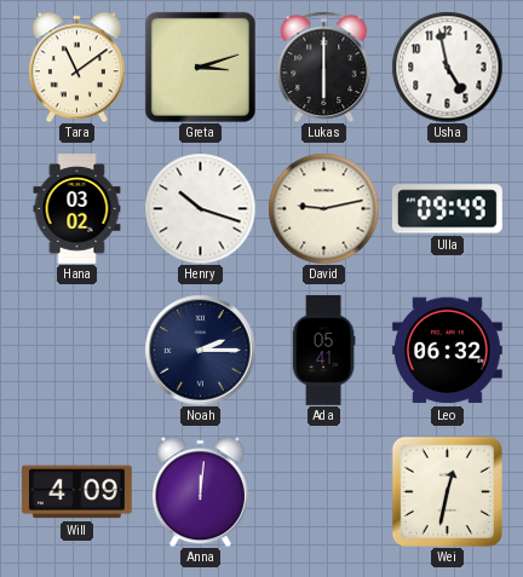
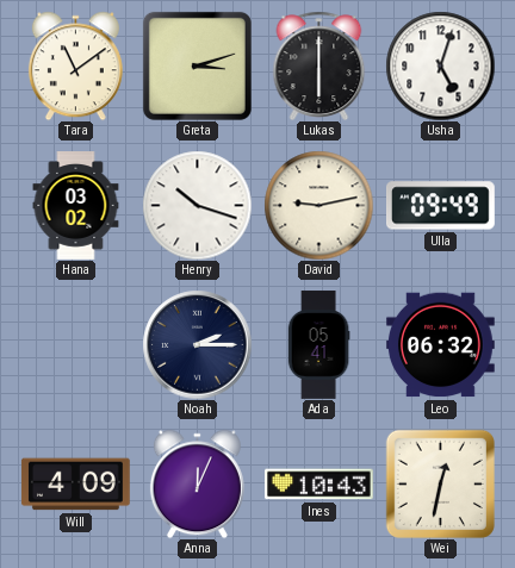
Usha: 4:58 -> 5:03 (440, 65)
Anna: 12:01 -> 12:04 (197, 483)
Ines: none -> 10:43 (319, 485)
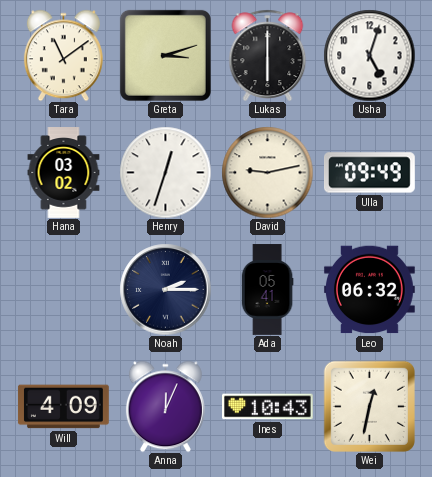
Henry: 10:18 -> 12:33 (165, 172)
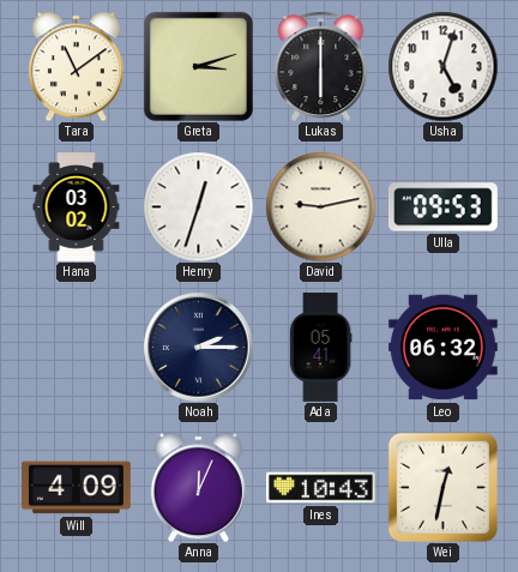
Ulla: 09:49 -> 09:53 (444, 207)
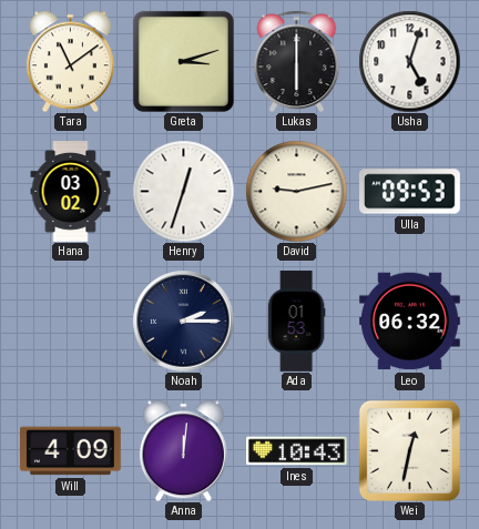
Ada: 05:41 -> 01:53 (296, 322)
Anna: 12:04 -> 12:01 (183, 450)
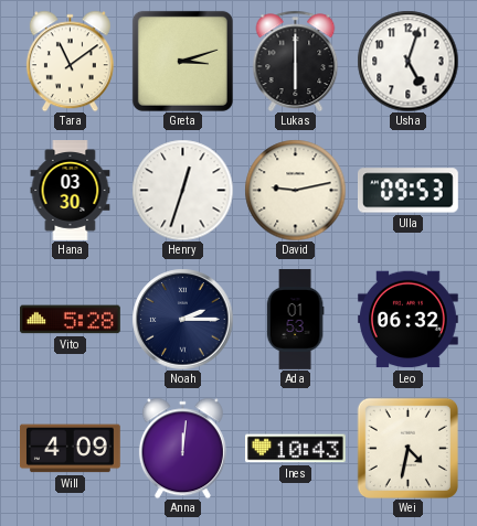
Hana: 03:02 -> 03:30 (71, 191)
Vito: none -> 5:28 (71, 320)
Wei: 12:32 -> 4:32 (407, 448)
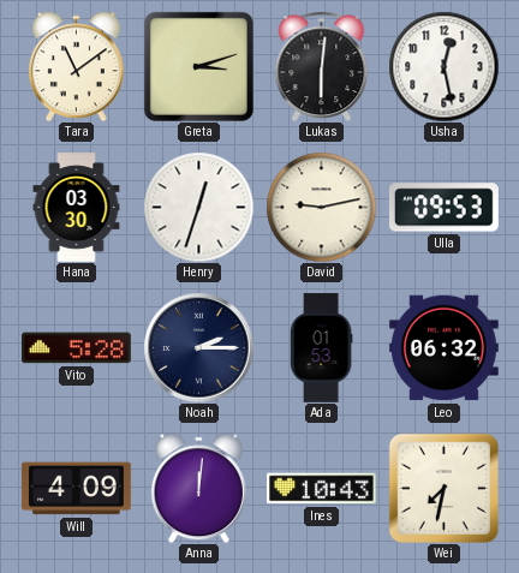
Lukas: 6:00 -> 6:01 (322, 66)
Usha: 5:03 -> 12:28 (443, 66)
Wei: 4:32 -> 7:32 (443, 488)
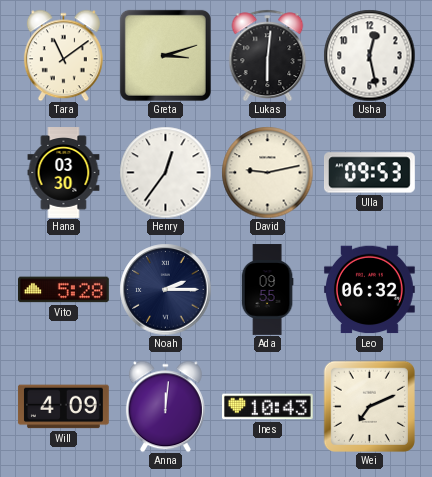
Henry: 12:33 -> 12:36 (165, 172)
Ada: 01:53 -> 09:55 (267, 290)
Wei: 7:32 -> 7:11 (369, 406)
